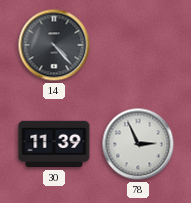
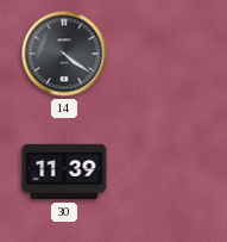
14: 4:23 -> 4:21 (64, 54)
78: 2:56 -> none (138, 144)
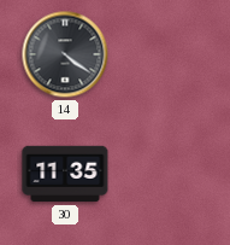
30: 11:39 -> 11:35 (65, 174)
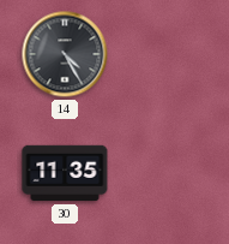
14: 4:21 -> 4:25 (65, 54)
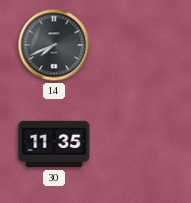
14: 4:25 -> 7:41 (54, 45)
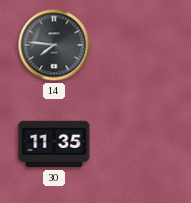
14: 7:41 -> 7:46 (54, 45)
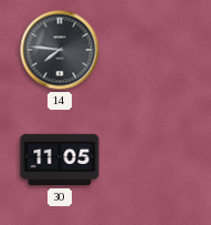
30: 11:35 -> 11:05 (60, 160)
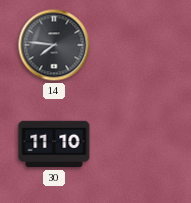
30: 11:05 -> 11:10 (54, 144)
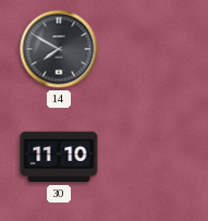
14: 7:46 -> 7:50 (59, 49)
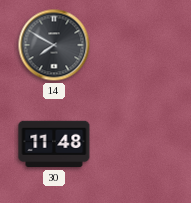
30: 11:10 -> 11:48 (54, 144)
